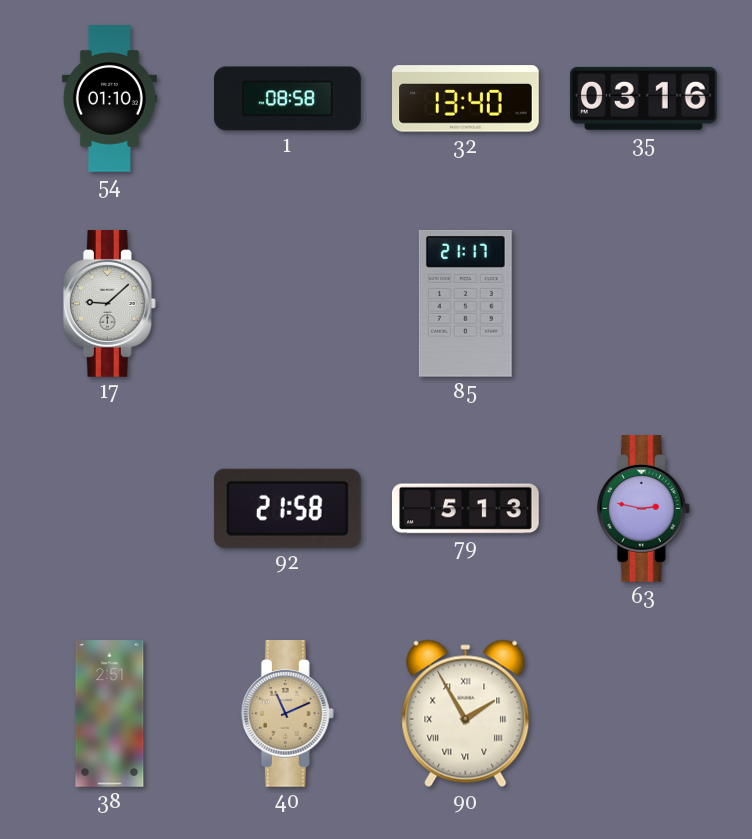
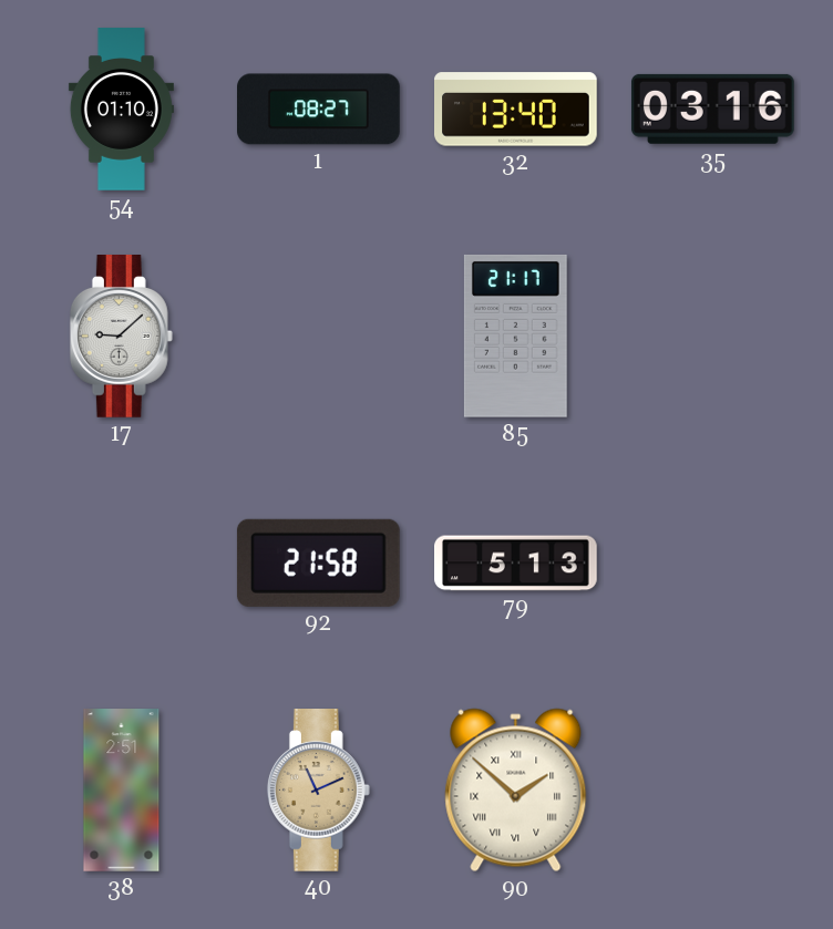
1: 08:58 -> 08:27 (319, 110)
63: 2:47 -> none (643, 509)
90: 1:55 -> 1:52 (516, 791)
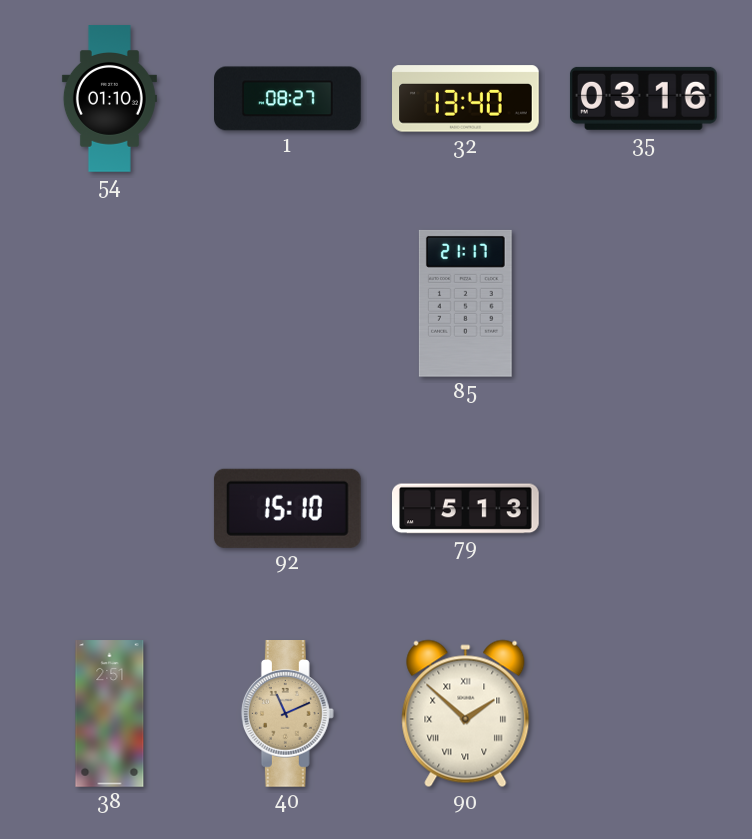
17: 9:08 -> none (121, 337)
92: 21:58 -> 15:10 (287, 508)
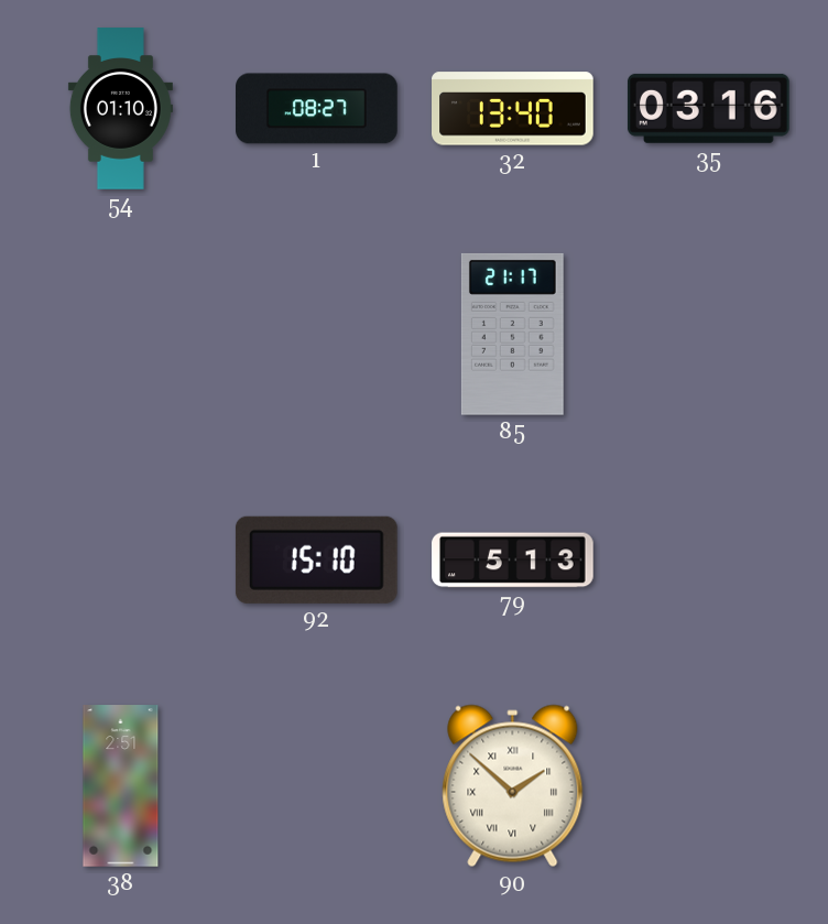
40: 11:11 -> none (287, 714)
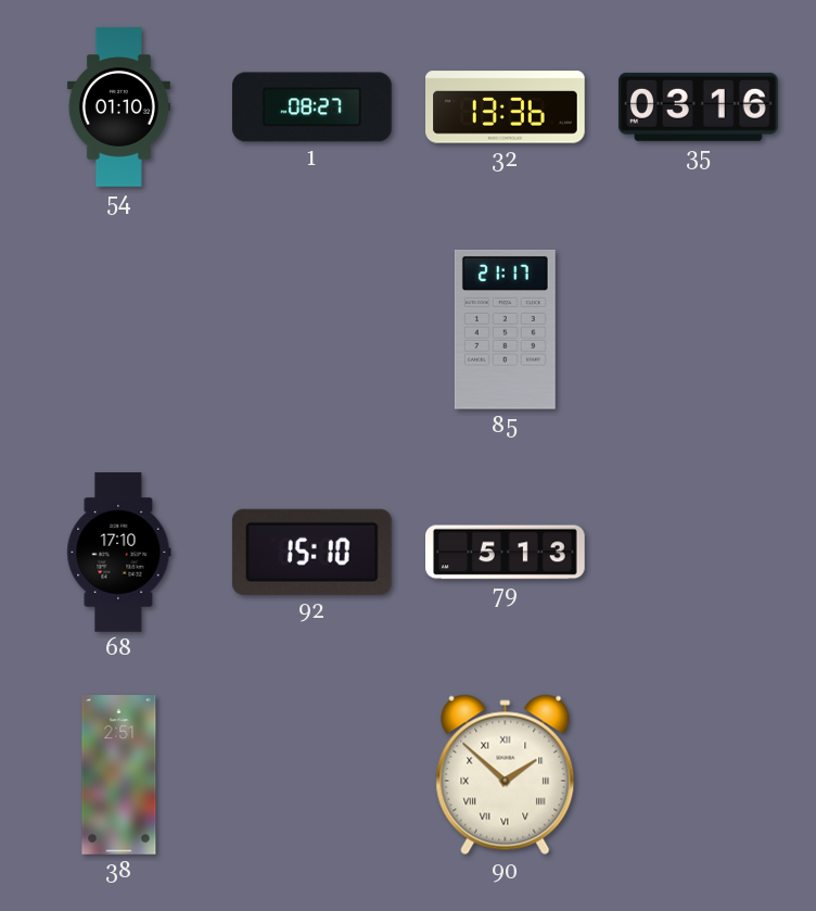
32: 13:40 -> 13:36 (506, 107)
68: none -> 17:10 (119, 553)
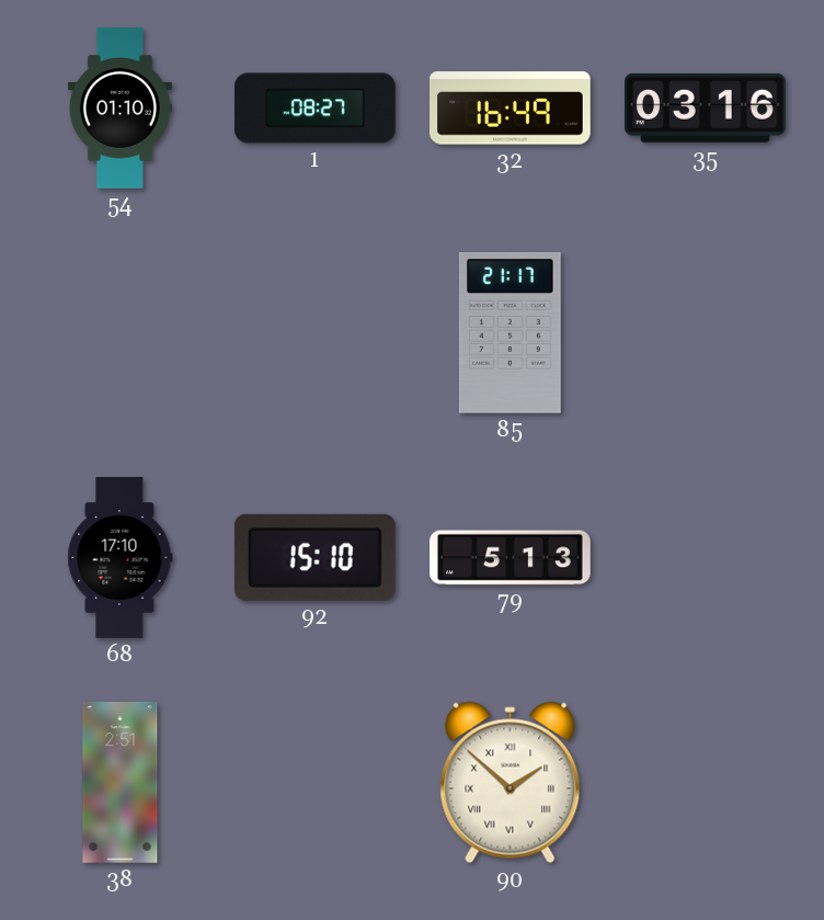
32: 13:36 -> 16:49 (511, 109)
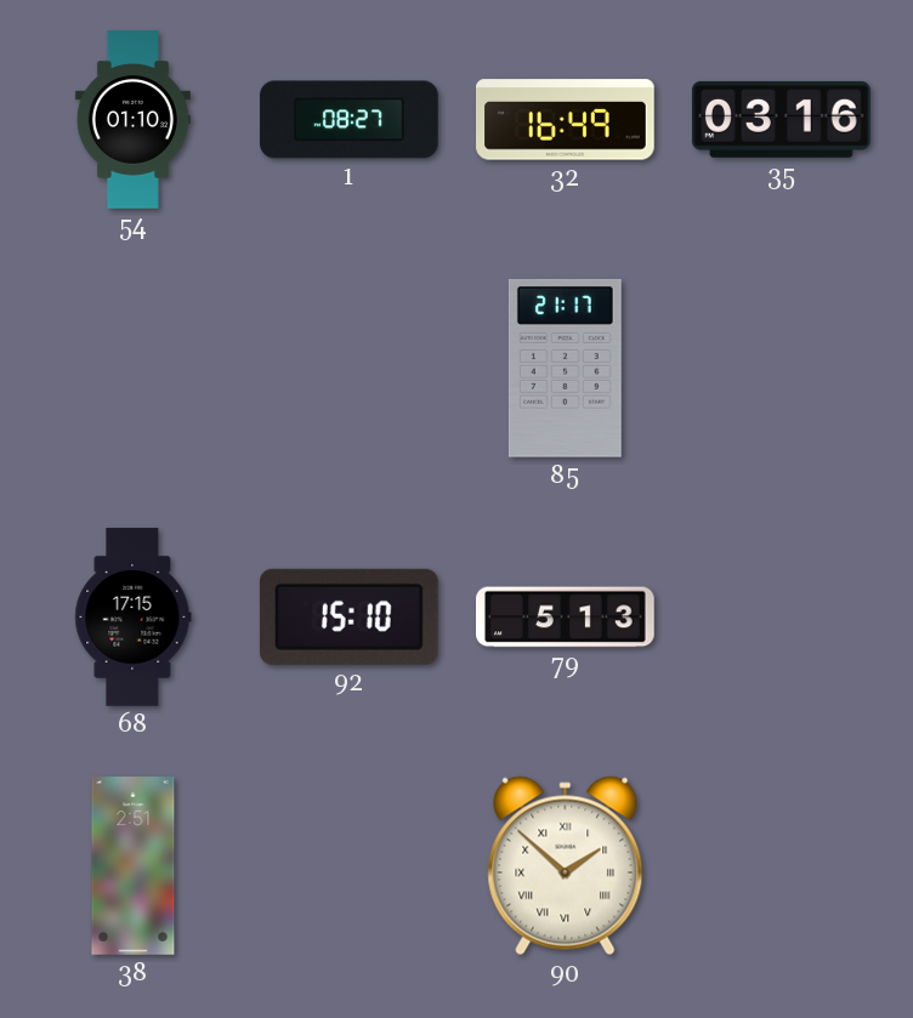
68: 17:10 -> 17:15 (134, 618)
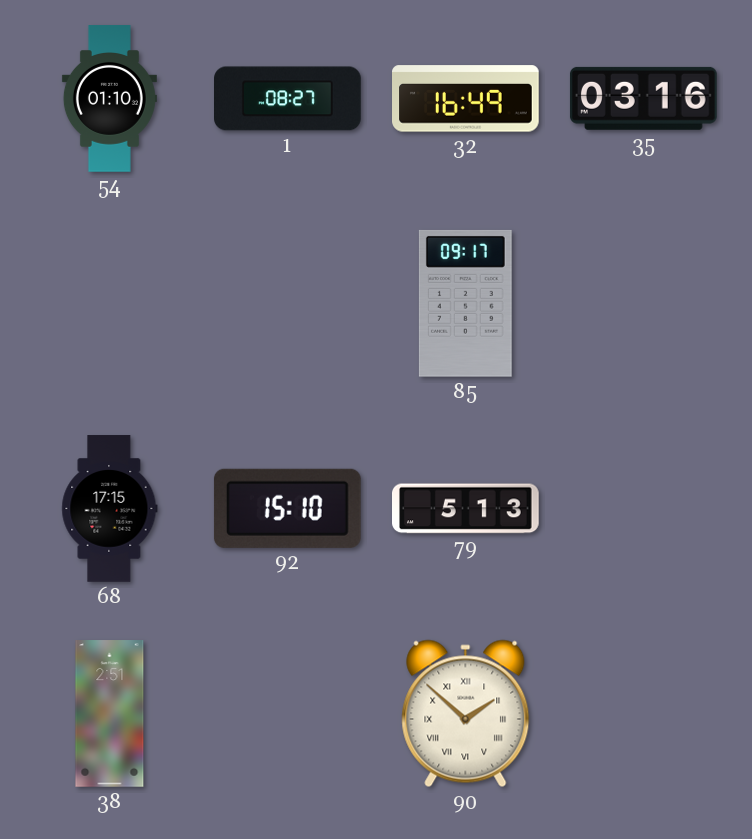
85: 21:17 -> 09:17 (465, 303)
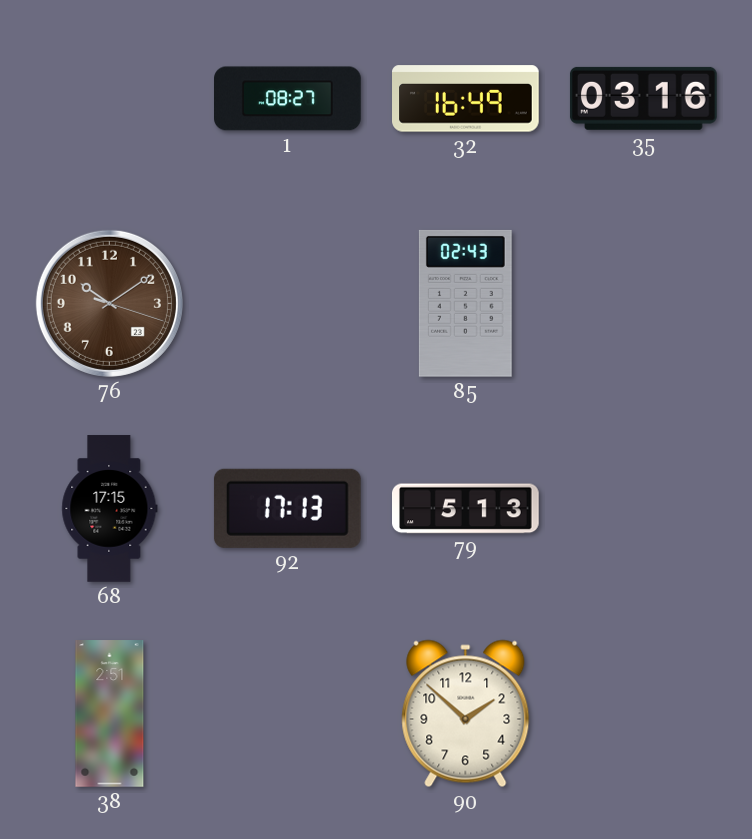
54: 01:10 -> none (109, 99)
76: none -> 10:09 (109, 303)
85: 09:17 -> 02:43 (465, 303)
92: 15:10 -> 17:13 (287, 508)
90 numerals: Roman -> Arabic (466, 714)
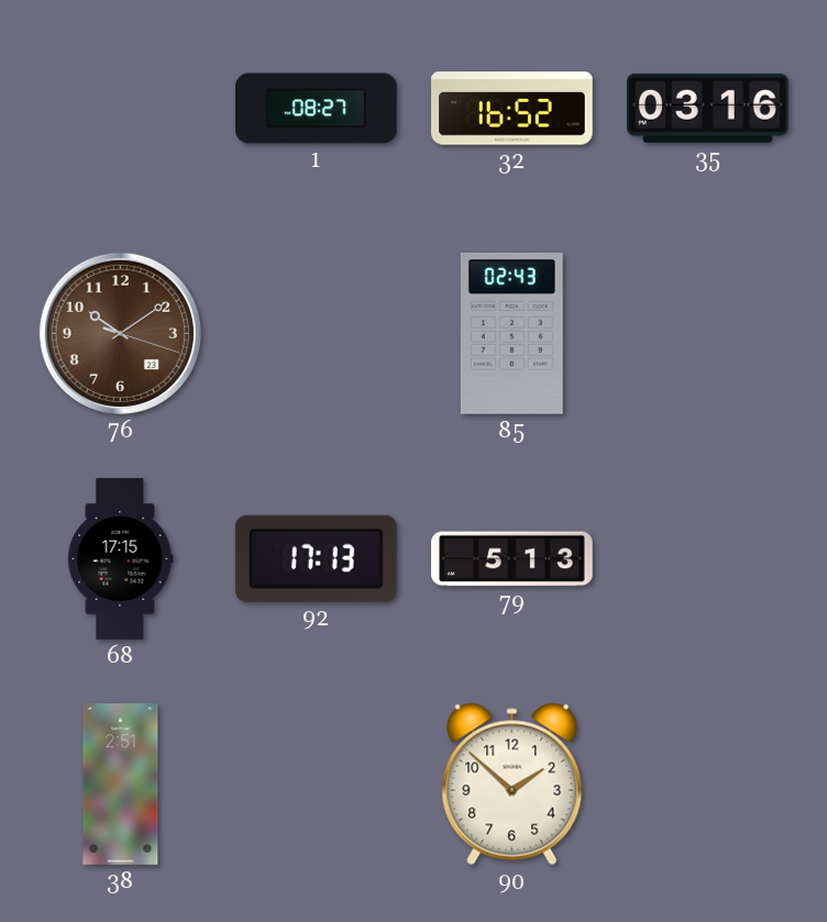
32: 16:49 -> 16:52 (512, 109)
